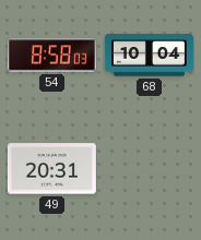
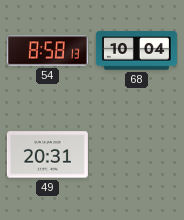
54: 8:58:03 -> 8:58:13 (47, 51)
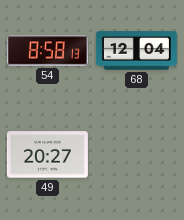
68: 10:04 -> 12:04 (136, 51)
49: 20:31 -> 20:27 (47, 155)
